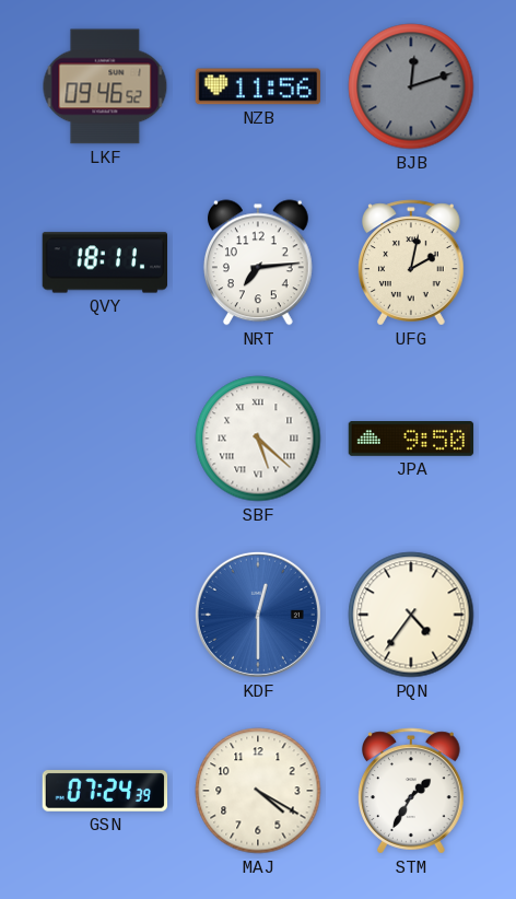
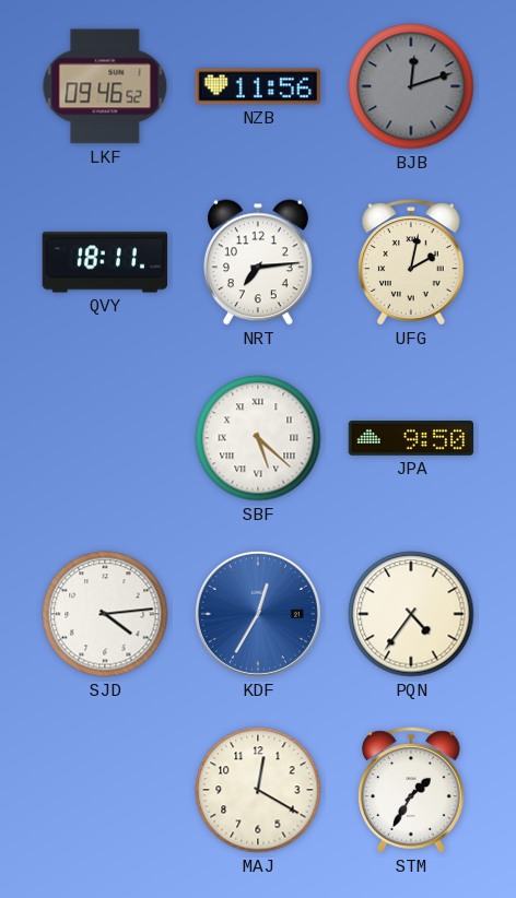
SJD: none -> 4:14 (105, 614)
KDF: 12:30 -> 12:35 (258, 614)
GSN: 07:24 -> none (105, 791)
MAJ: 4:20 -> 12:20 (258, 790)
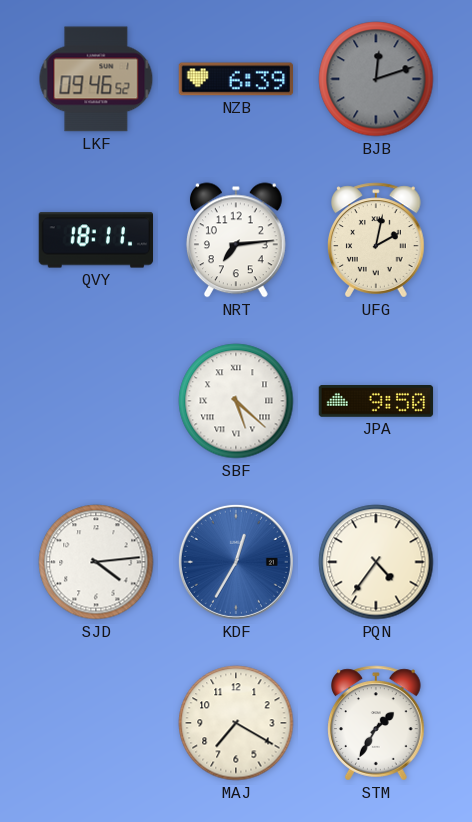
NZB: 11:56 -> 6:39 (235, 79)
MAJ: 12:20 -> 7:20 (236, 723)
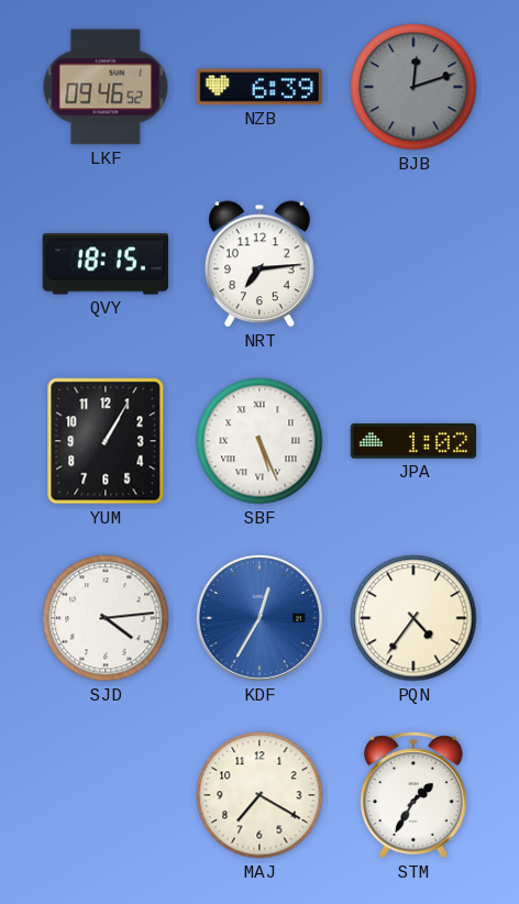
QVY: 18:11 -> 18:15 (104, 264)
UFG: 2:02 -> none (377, 240)
YUM: none -> 1:05 (106, 441)
SBF: 5:22 -> 5:26 (259, 441)
JPA: 9:50 -> 1:02 (413, 442)
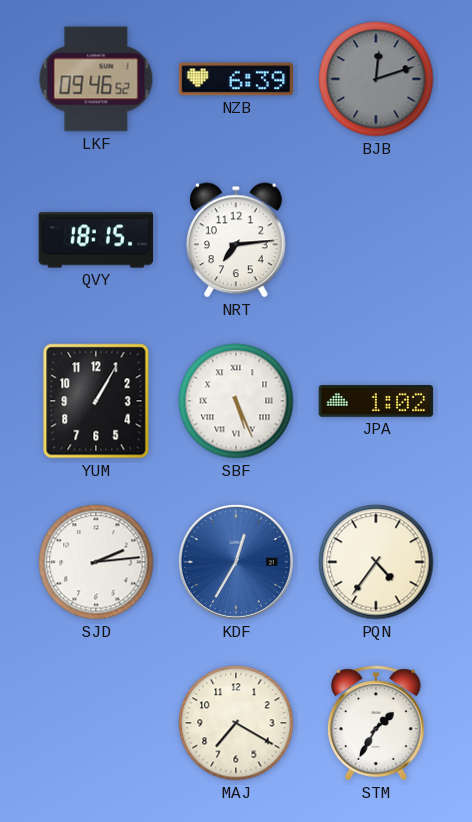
SJD: 4:14 -> 2:14 (96, 562)
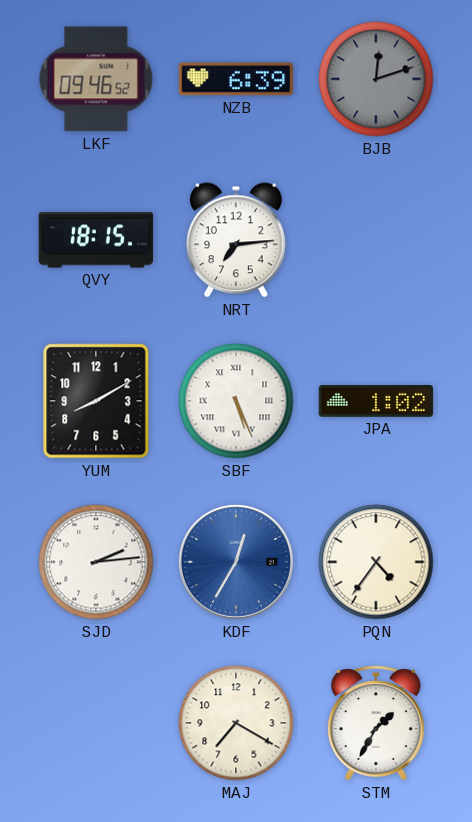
YUM: 1:05 -> 8:10 (96, 401)
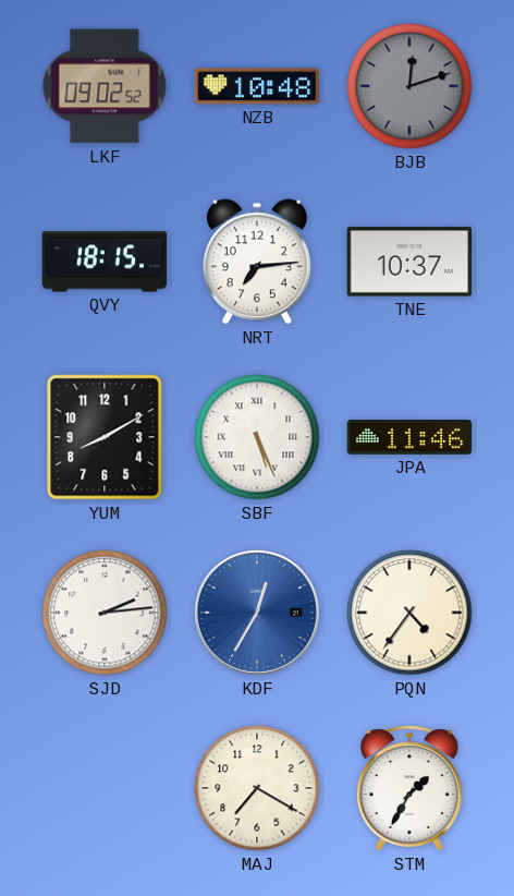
LKF: 09:46 -> 09:02 (105, 86)
NZB: 6:39 -> 10:48 (256, 86)
TNE: none -> 10:37 (408, 262)
JPA: 1:02 -> 11:46 (409, 438)
